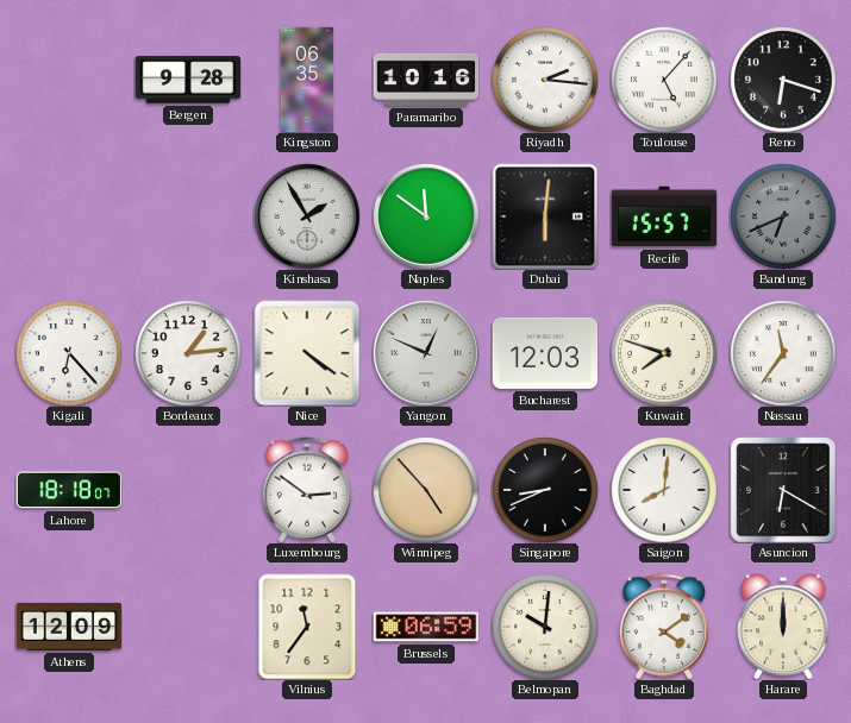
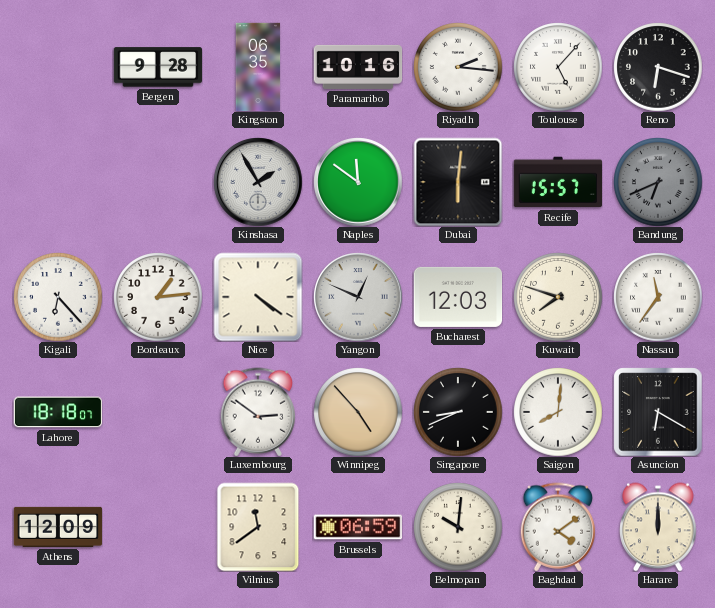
Vilnius: 11:36 -> 11:39 (258, 527)
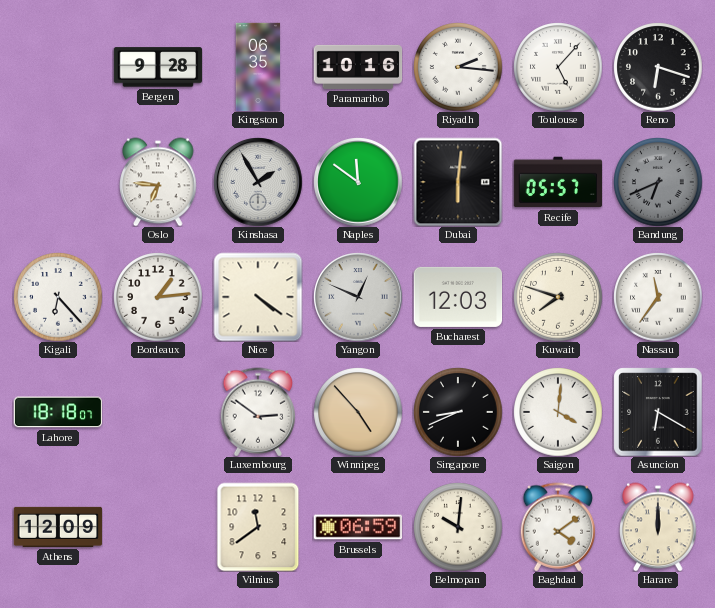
Oslo: none -> 6:46 (158, 182)
Recife: 15:57 -> 05:57 (557, 182)
Saigon: 8:01 -> 4:01 (558, 412)
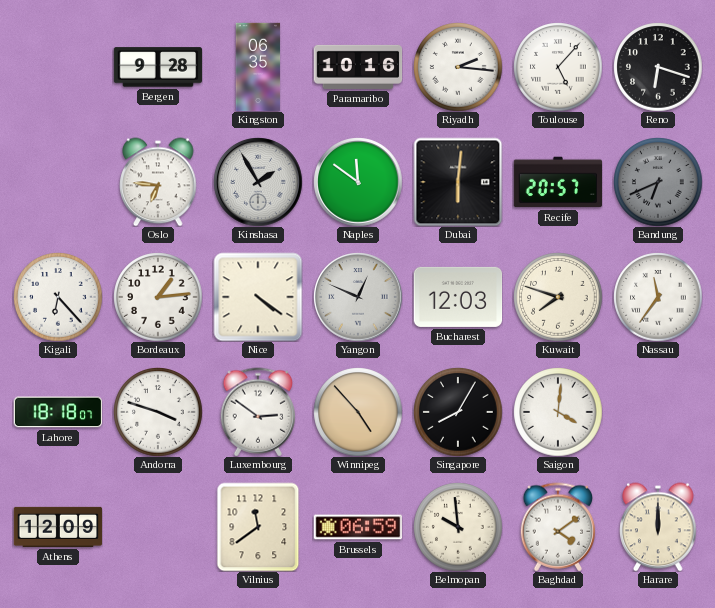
Recife: 05:57 -> 20:57 (557, 182)
Andorra: none -> 3:48 (158, 412)
Singapore: 8:41 -> 8:05 (458, 412)
Asuncion: 6:20 -> none (658, 412)
Belmopan: 10:01 -> 9:59 (458, 527)
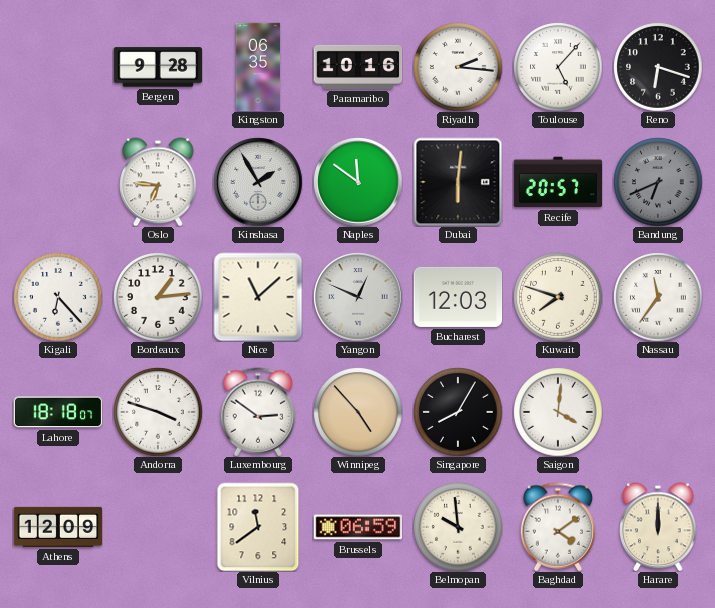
Nice: 4:21 -> 11:08 (258, 297)
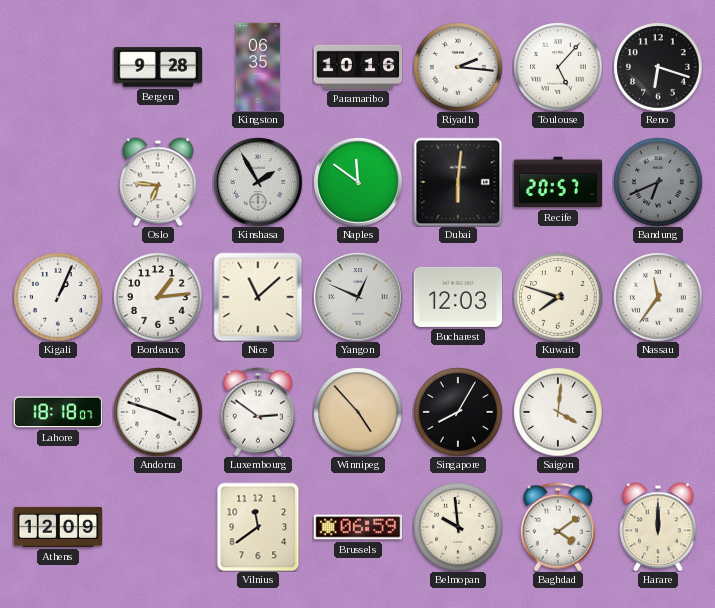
Kigali: 6:23 -> 1:04 (58, 297)
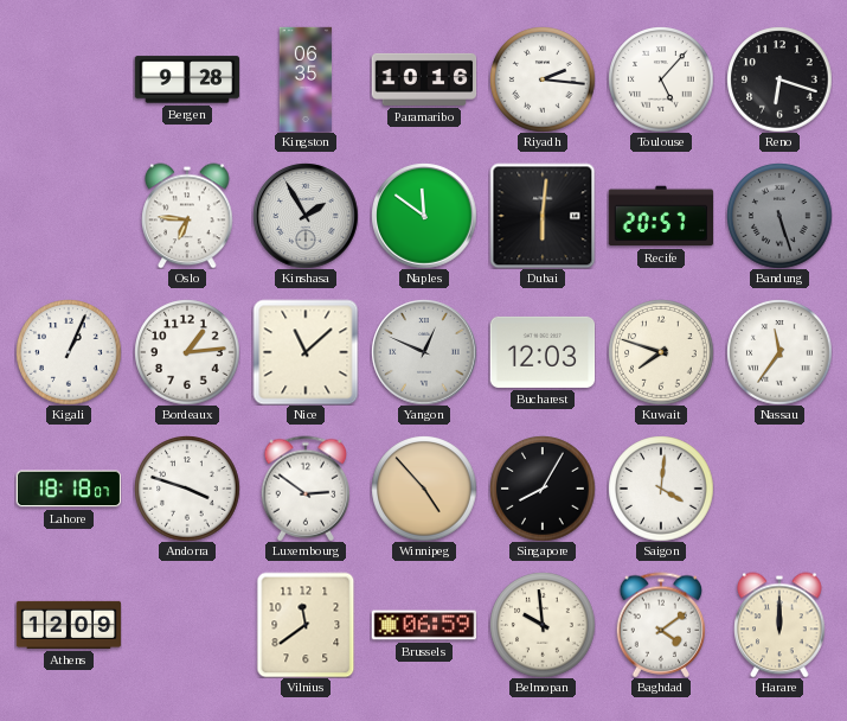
Bandung: 6:41 -> 5:27 (779, 216)
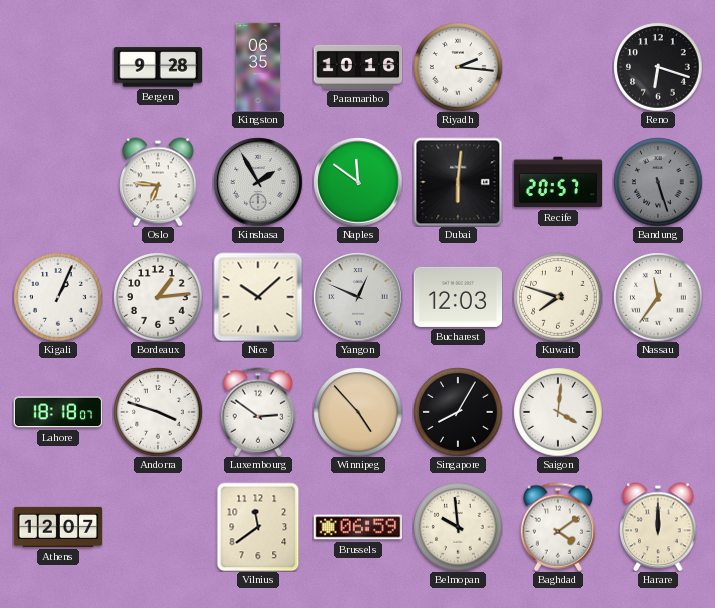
Toulouse: 5:07 -> none (661, 79)
Nice: 11:08 -> 10:08 (258, 297)
Athens: 12:09 -> 12:07 (58, 527)
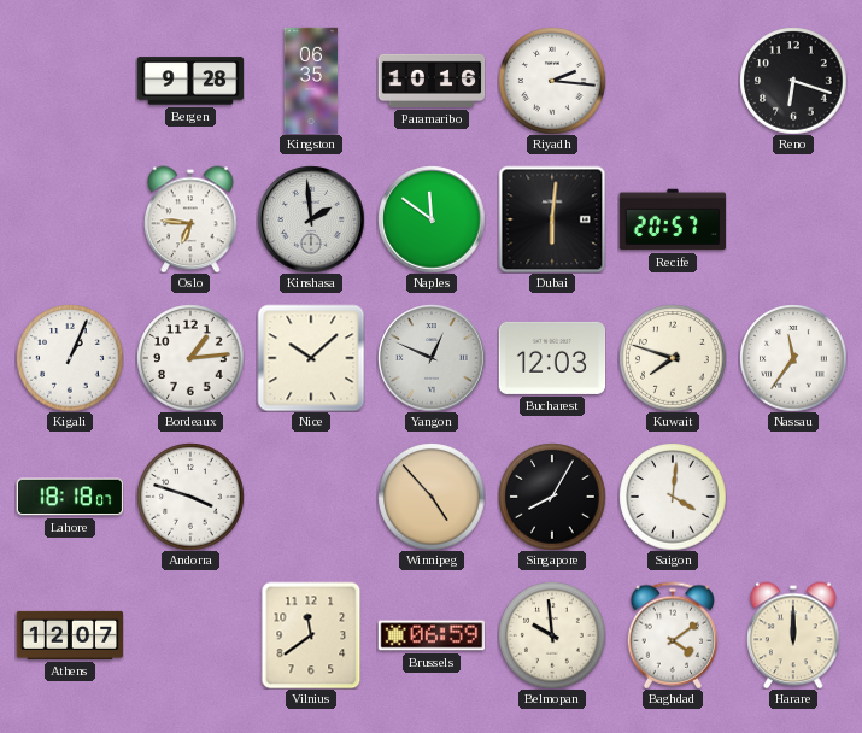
Kinshasa: 1:55 -> 1:59 (311, 219)
Bandung: 5:27 -> none (658, 182)
Luxembourg: 2:51 -> none (258, 412)
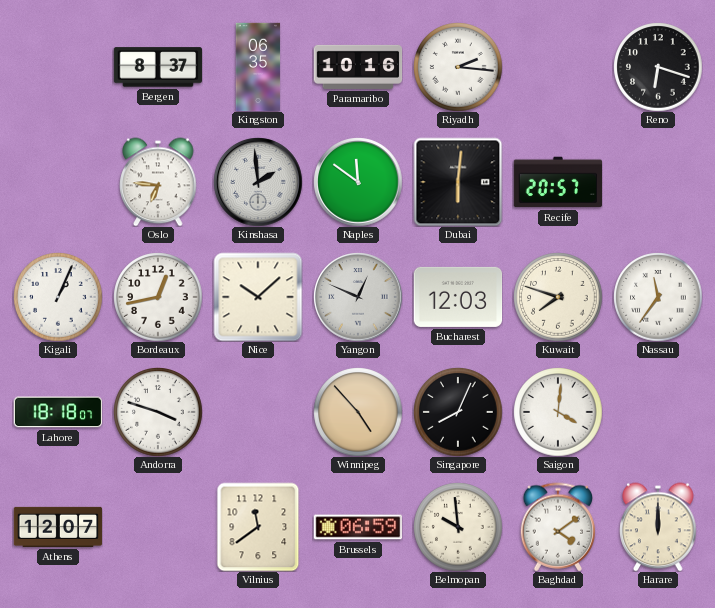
Bergen: 9:28 -> 8:37 (158, 67)
Bordeaux: 1:14 -> 12:43 (158, 297)
Singapore: 8:05 -> 8:04 (458, 412)
